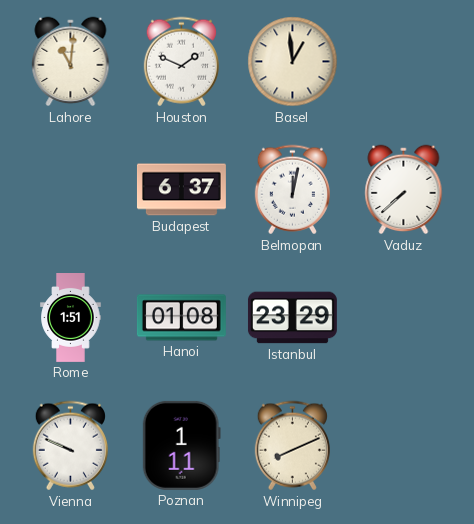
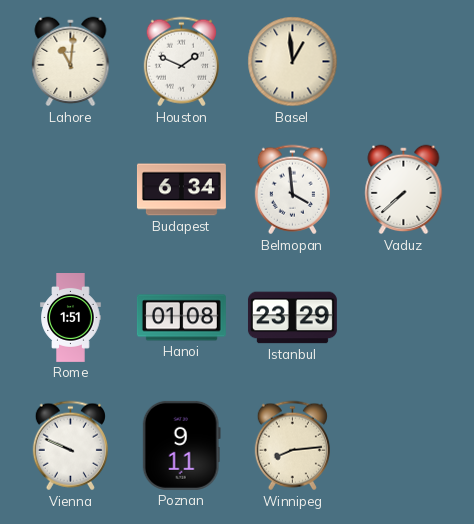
Budapest: 6:37 -> 6:34 (181, 190)
Belmopan: 12:02 -> 3:59 (292, 190)
Poznan: 1:11 -> 9:11 (181, 445)
Winnipeg: 8:11 -> 8:14 (292, 446)
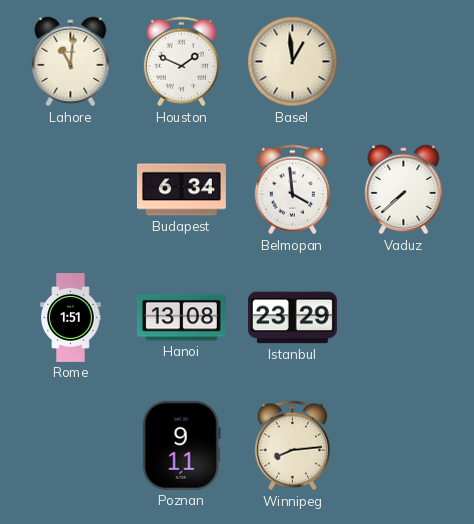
Hanoi: 01:08 -> 13:08 (181, 318)
Vienna: 9:49 -> none (70, 446)
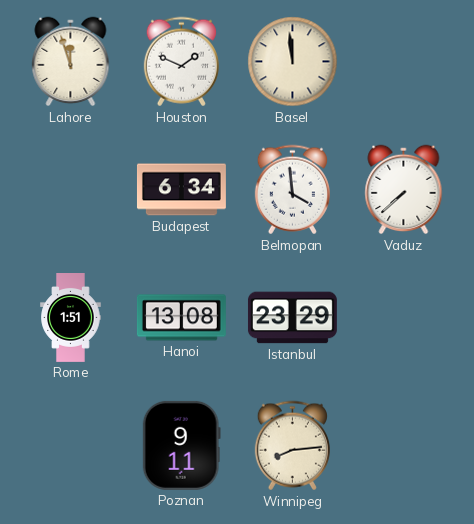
Lahore: 11:01 -> 11:57 (71, 62)
Basel: 12:59 -> 11:59 (293, 62)
